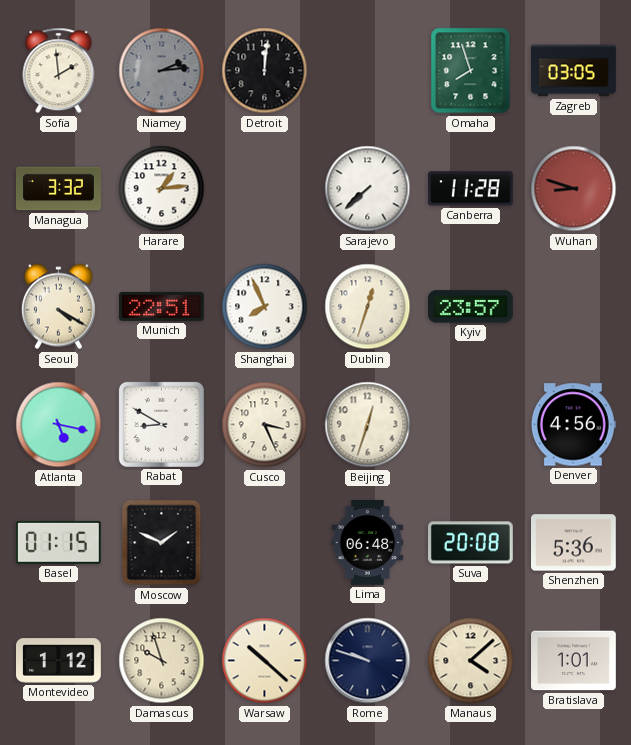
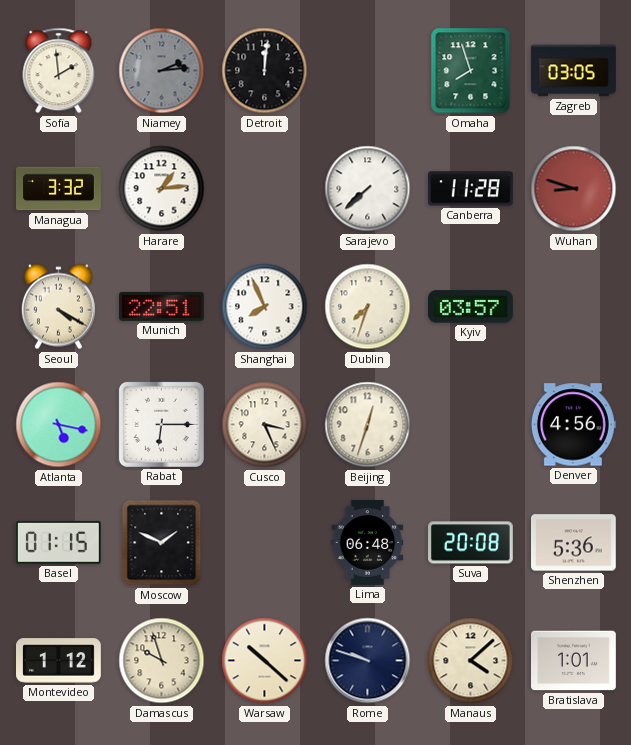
Dublin: 12:33 -> 7:33 (368, 307)
Kyiv: 23:57 -> 03:57 (471, 307)
Rabat: 8:50 -> 6:15 (161, 424)
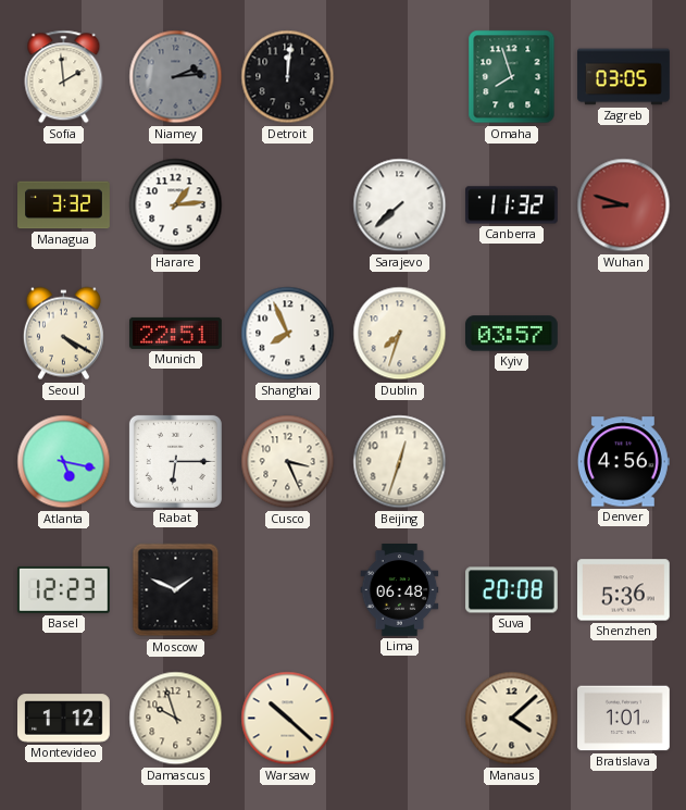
Canberra: 11:28 -> 11:32 (512, 205)
Basel: 01:15 -> 12:23 (63, 589)
Rome: 9:48 -> none (368, 661)
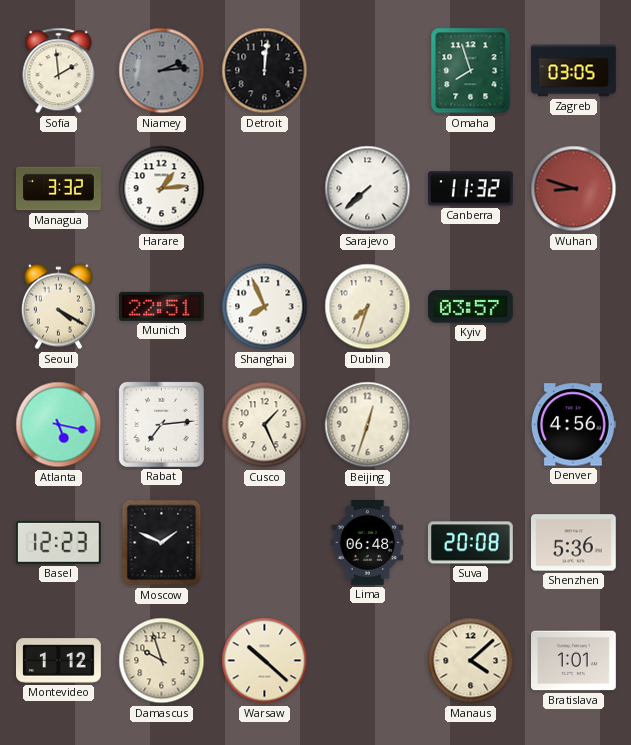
Rabat: 6:15 -> 7:14 (161, 424)
Cusco: 3:26 -> 1:26 (265, 425)
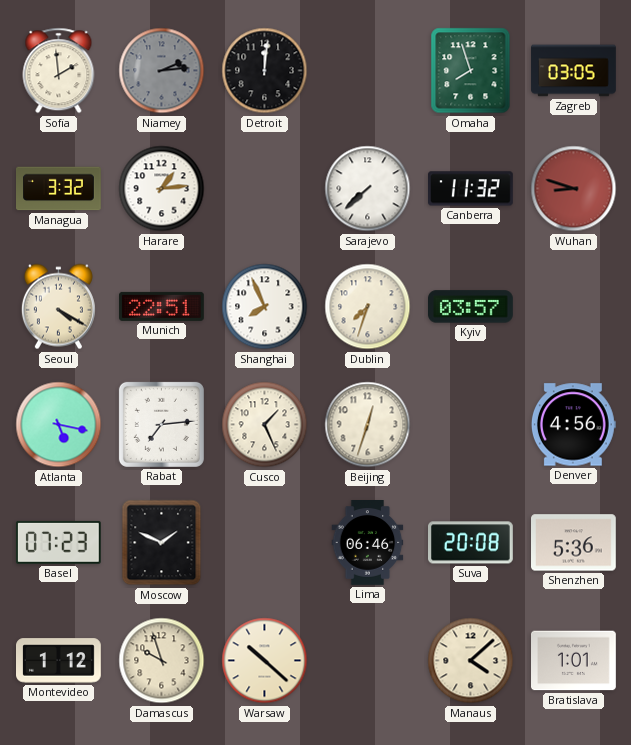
Basel: 12:23 -> 07:23 (58, 542)
Lima: 06:48 -> 06:46 (368, 543)
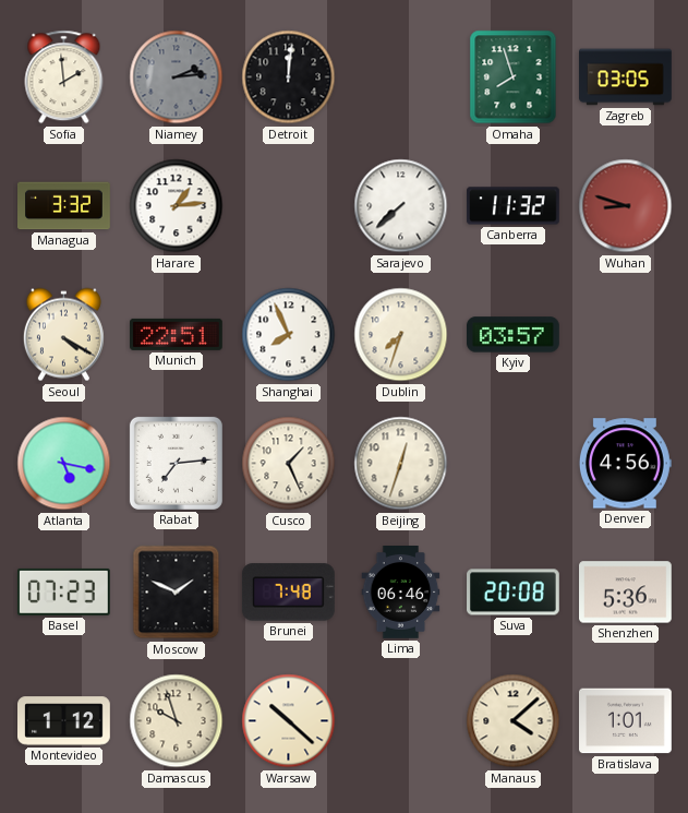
Brunei: none -> 7:48 (288, 593)
